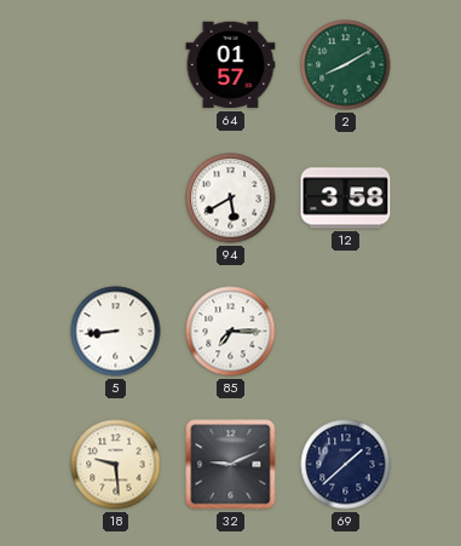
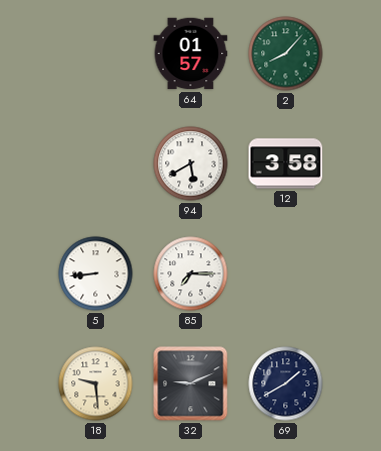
2: 8:10 -> 8:07 (286, 54)
69: 1:38 -> 1:40 (286, 384)
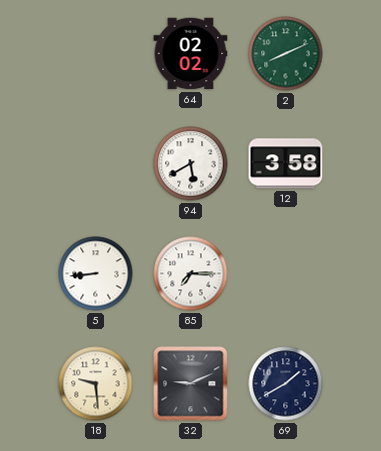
64: 01:57 -> 02:02 (191, 54)
2: 8:07 -> 8:11 (286, 54)
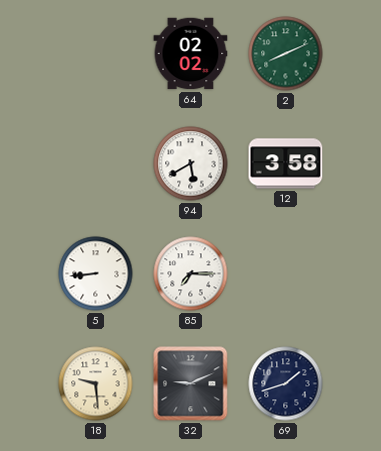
69: 1:40 -> 1:42 (286, 384)
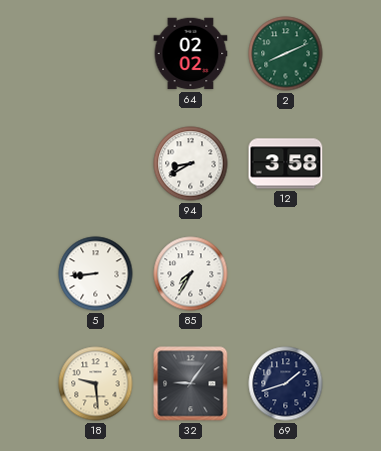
94: 5:40 -> 8:40 (191, 164)
85: 7:15 -> 7:35 (191, 274)
32: 9:11 -> 9:06 (191, 384)
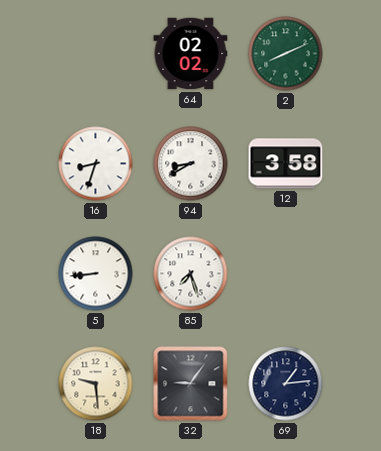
16: none -> 8:33 (96, 164)
85: 7:35 -> 7:27 (191, 274)
69: 1:42 -> 1:14 (286, 384)
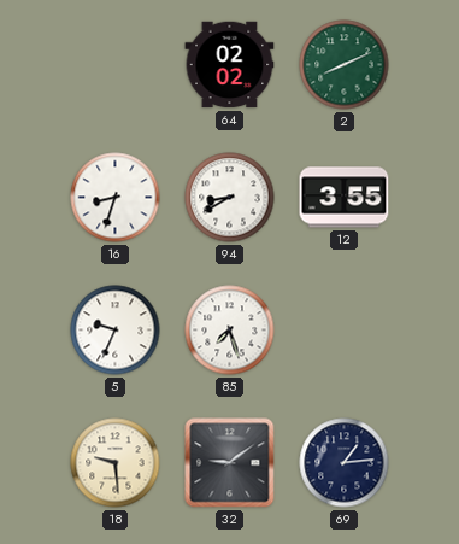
12: 3:58 -> 3:55 (345, 198)
5: 8:44 -> 9:34 (116, 331)
32: 9:06 -> 9:09 (230, 463)
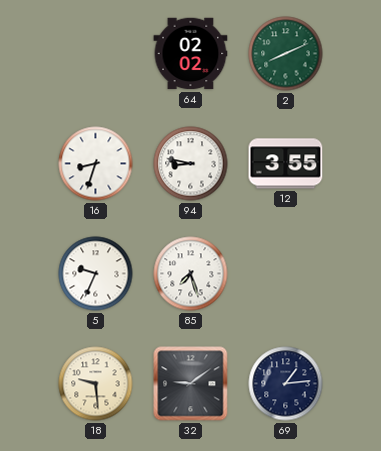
94: 8:40 -> 8:47 (191, 164)
